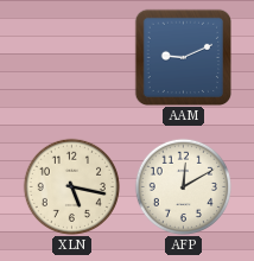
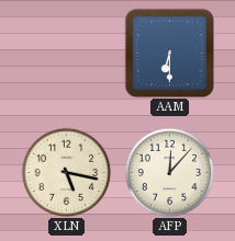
AAM: 9:11 -> 6:30 (169, 53)
AFP: 12:10 -> 12:07 (169, 172)
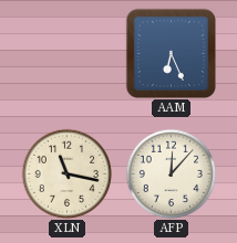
AAM: 6:30 -> 6:26 (171, 53)
XLN: 5:17 -> 11:17 (66, 173)
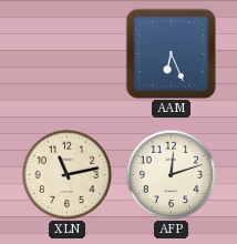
XLN: 11:17 -> 11:13 (66, 174)
AFP: 12:07 -> 12:12 (171, 174)
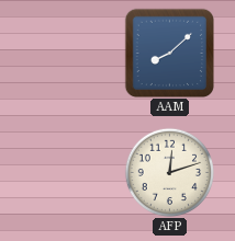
AAM: 6:26 -> 8:08 (169, 53)
XLN: 11:13 -> none (66, 174)
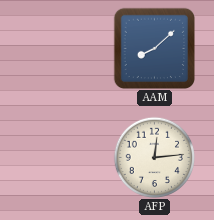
AFP: 12:12 -> 12:14 (154, 157)
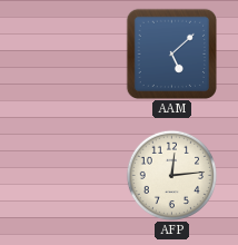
AAM: 8:08 -> 5:08 (171, 53)
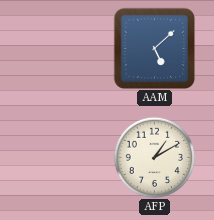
AFP: 12:14 -> 1:10 (154, 157)
